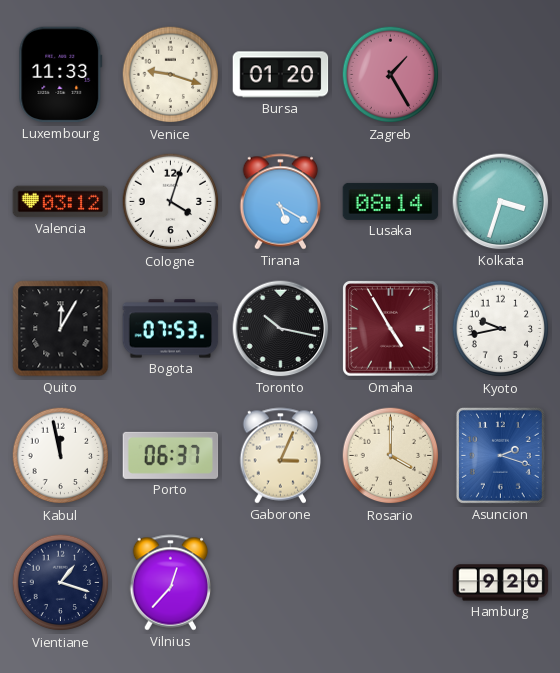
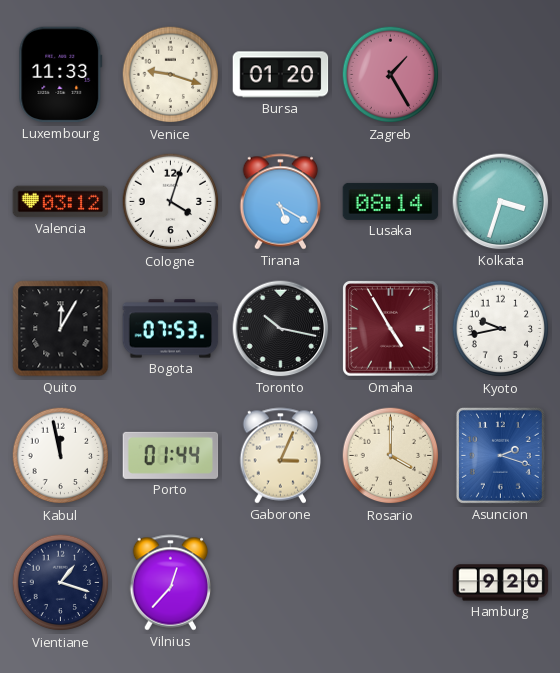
Porto: 06:37 -> 01:44 (171, 455)
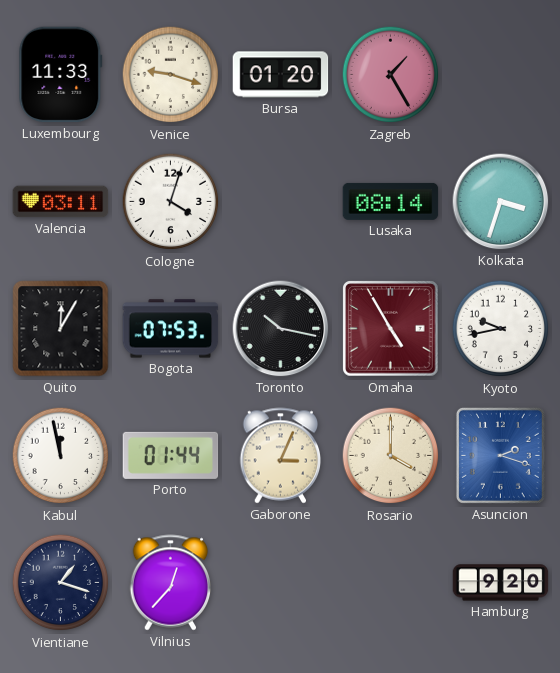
Valencia: 03:12 -> 03:11 (61, 202)
Tirana: 5:20 -> none (281, 202)
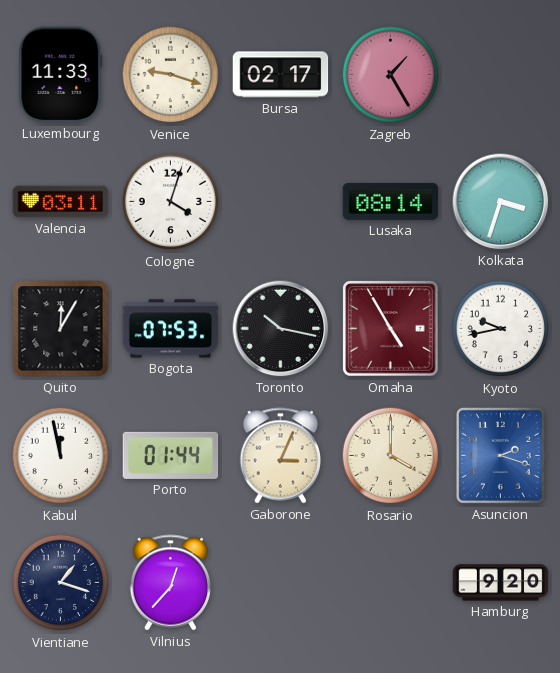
Bursa: 01:20 -> 02:17 (281, 75)
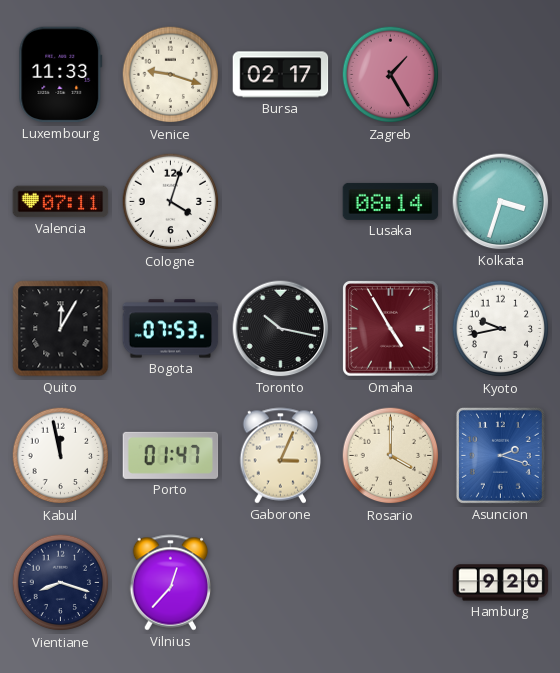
Valencia: 03:11 -> 07:11 (61, 202)
Porto: 01:44 -> 01:47 (171, 455)
Vientiane: 1:18 -> 8:18 (61, 583)
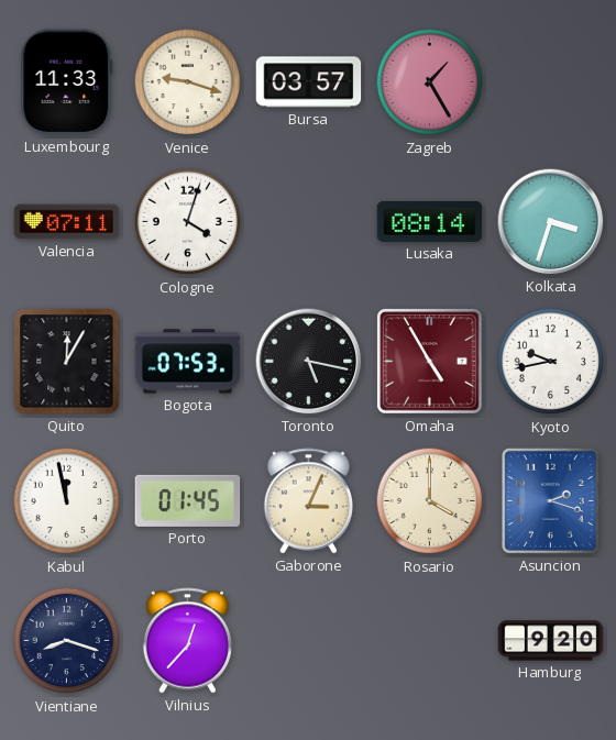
Bursa: 02:17 -> 03:57 (309, 82)
Toronto: 10:17 -> 5:17 (309, 362)
Porto: 01:47 -> 01:45 (188, 500)
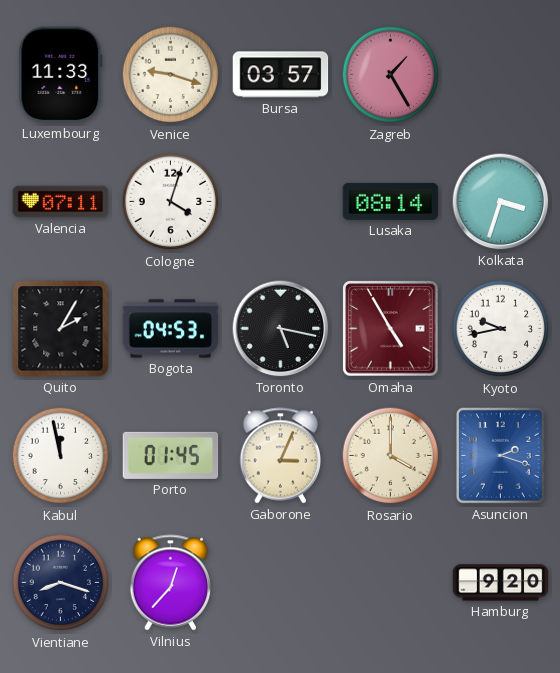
Quito: 12:05 -> 2:05 (61, 329)
Bogota: 07:53 -> 04:53 (171, 329)
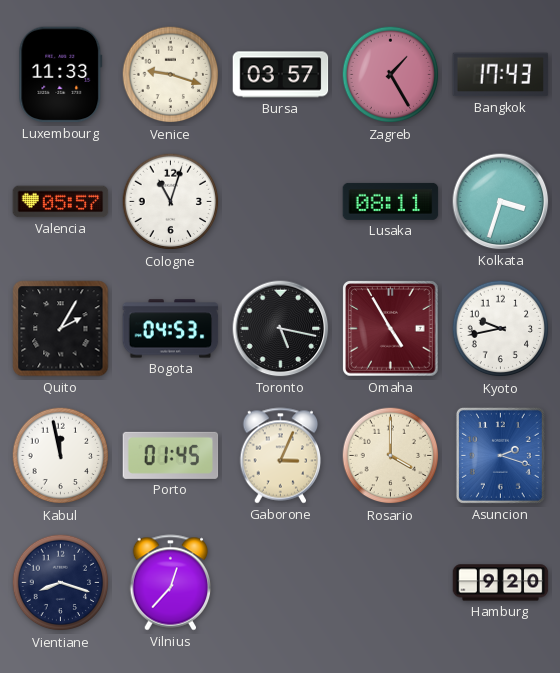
Bangkok: none -> 17:43 (501, 75)
Valencia: 07:11 -> 05:57 (61, 202)
Cologne: 4:03 -> 11:03 (171, 202)
Lusaka: 08:14 -> 08:11 (391, 201)
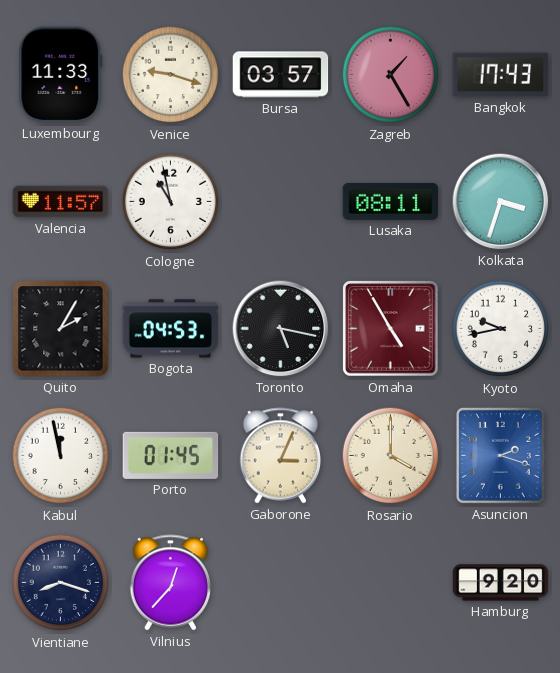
Valencia: 05:57 -> 11:57 (61, 202)
Cologne: 11:03 -> 10:58 (171, 202)
